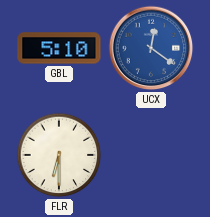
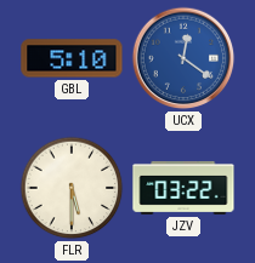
FLR: 6:30 -> 5:30 (72, 188)
JZV: none -> 03:22 (183, 188)
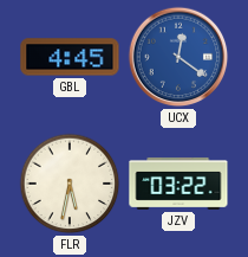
GBL: 5:10 -> 4:45 (70, 57)
FLR: 5:30 -> 5:32 (70, 184)
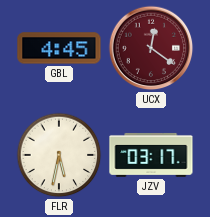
UCX dial: blue -> burgundy (151, 48)
JZV: 03:22 -> 03:17 (151, 155)
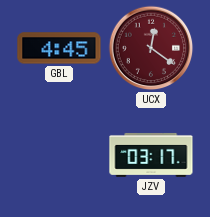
FLR: 5:32 -> none (59, 155)
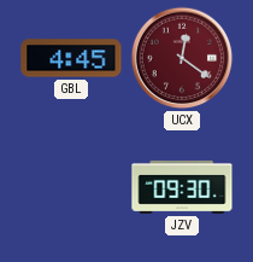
JZV: 03:17 -> 09:30 (182, 187)
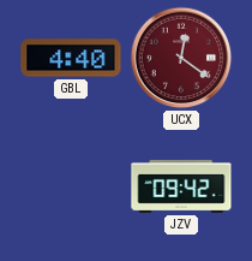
GBL: 4:45 -> 4:40 (71, 58)
JZV: 09:30 -> 09:42 (181, 186)
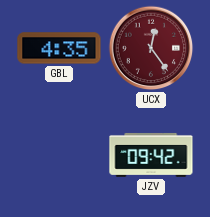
GBL: 4:40 -> 4:35 (59, 48)
UCX: 12:21 -> 12:24 (151, 48)
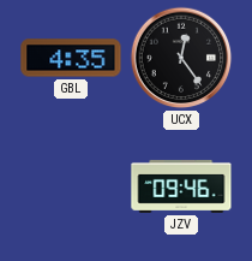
UCX dial: burgundy -> black (181, 58)
JZV: 09:42 -> 09:46 (181, 186)
